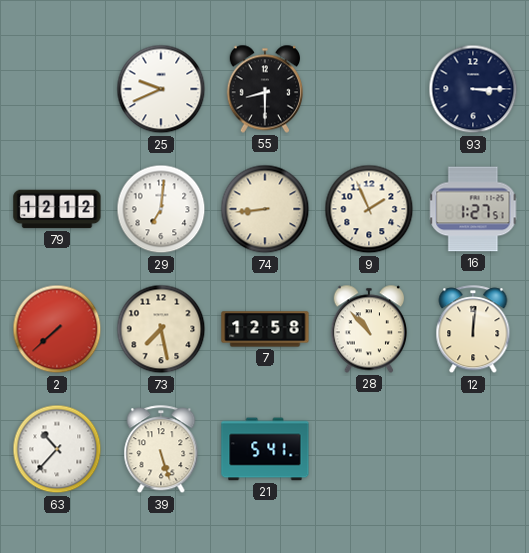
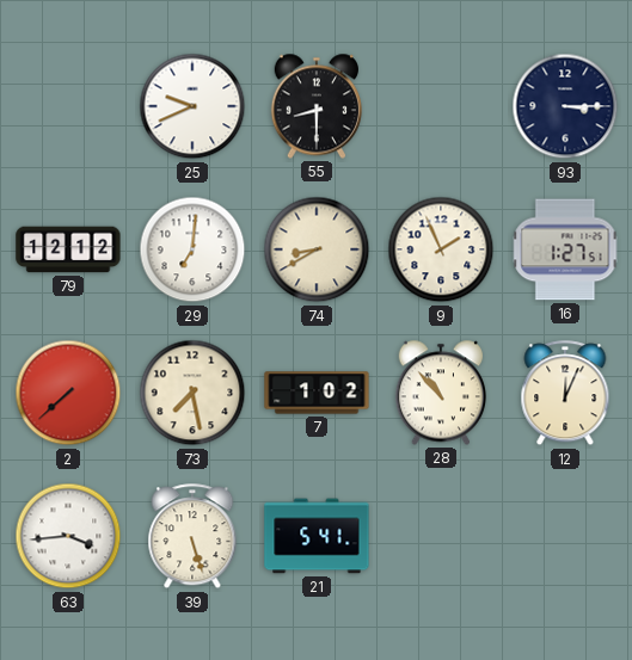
74: 8:44 -> 8:40 (317, 249)
7: 12:58 -> 1:02 (317, 393)
12: 12:01 -> 12:04 (565, 394)
63: 10:37 -> 3:44 (68, 536)
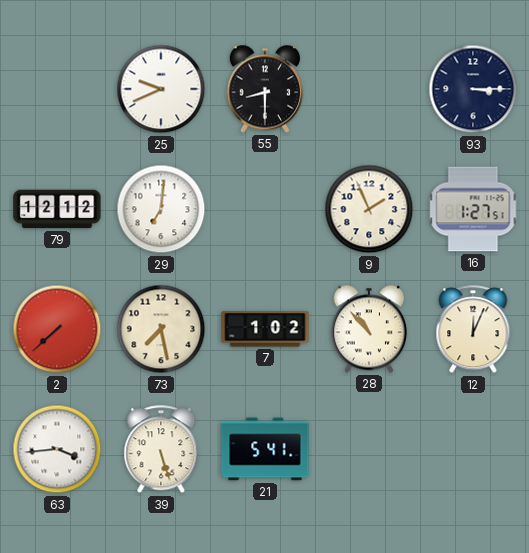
74: 8:40 -> none (317, 249)
